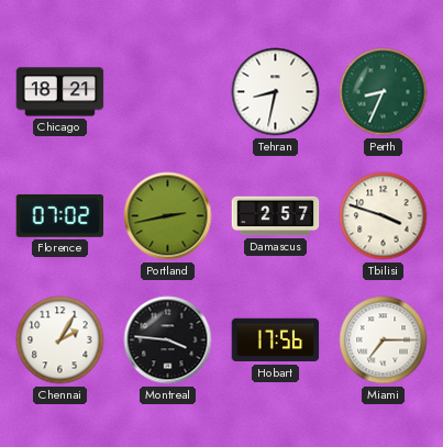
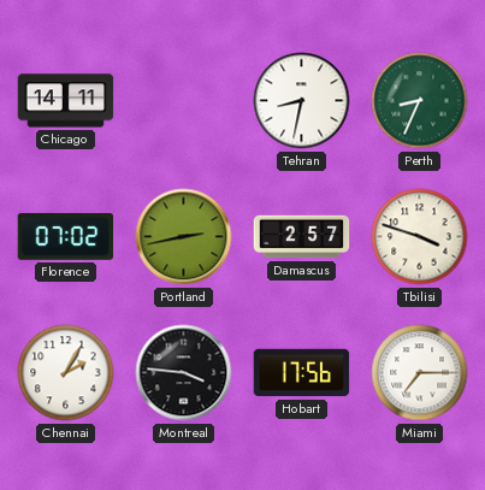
Chicago: 18:21 -> 14:11 (66, 101)
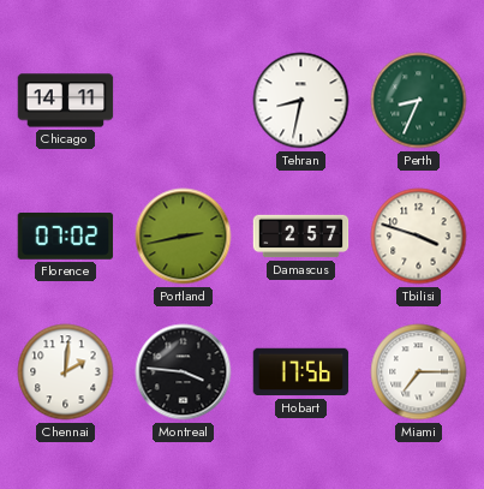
Chennai: 2:05 -> 2:01 (66, 372)
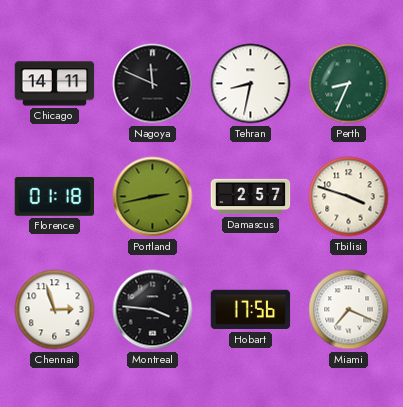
Nagoya: none -> 11:49 (153, 84)
Florence: 07:02 -> 01:18 (55, 196)
Chennai: 2:01 -> 2:57 (55, 310)
Miami: 7:15 -> 7:19 (349, 310)
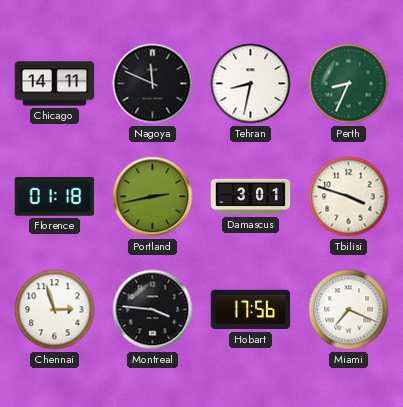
Damascus: 2:57 -> 3:01 (251, 197)
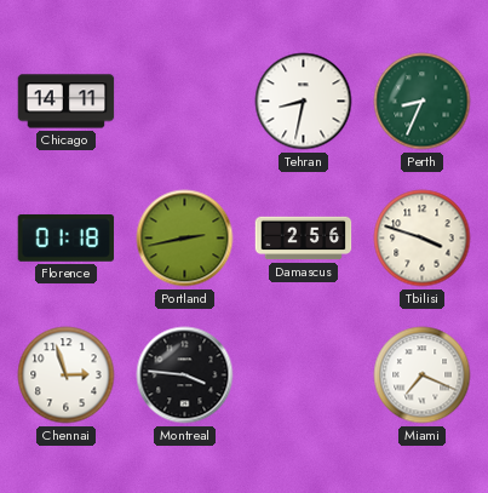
Nagoya: 11:49 -> none (153, 84)
Damascus: 3:01 -> 2:56 (304, 239)
Hobart: 17:56 -> none (251, 310)
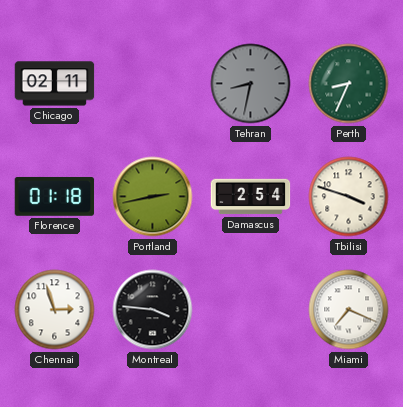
Chicago: 14:11 -> 02:11 (55, 84)
Tehran dial: white -> grey (251, 84)
Damascus: 2:56 -> 2:54 (251, 197)
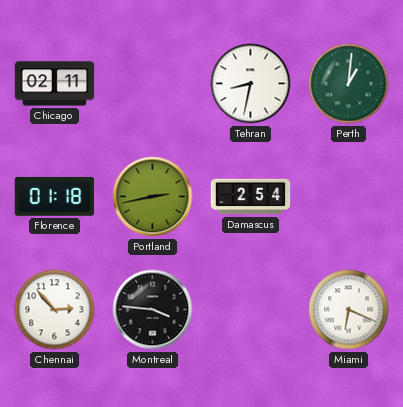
Tehran dial: grey -> white (251, 84)
Perth: 8:34 -> 1:01 (349, 84)
Tbilisi: 3:48 -> none (349, 197)
Chennai: 2:57 -> 2:53 (55, 310)
Miami: 7:19 -> 6:19 (349, 310)
